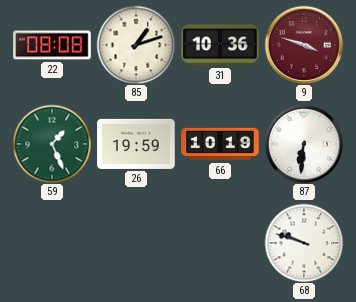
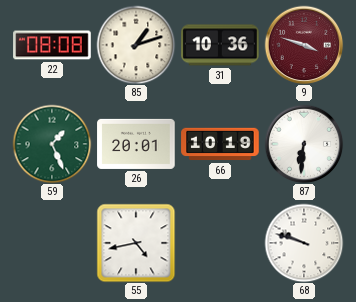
26: 19:59 -> 20:01 (136, 144)
55: none -> 4:43 (136, 243)
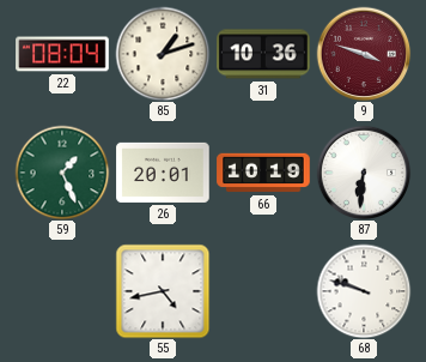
22: 08:08 -> 08:04 (62, 54)
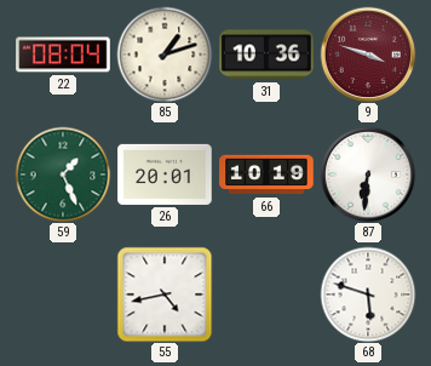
68: 9:48 -> 5:48 (368, 294)
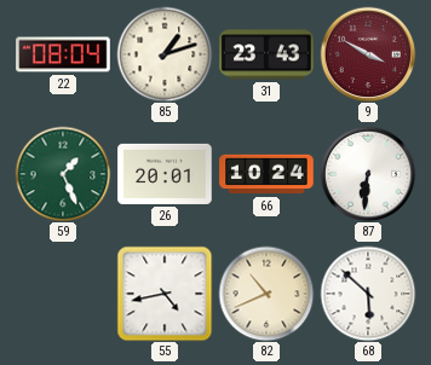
31: 10:36 -> 23:43 (266, 54)
9: 3:48 -> 3:50 (368, 54)
66: 10:19 -> 10:24 (266, 174)
82: none -> 10:41 (266, 294)
68: 5:48 -> 5:52 (368, 294)
